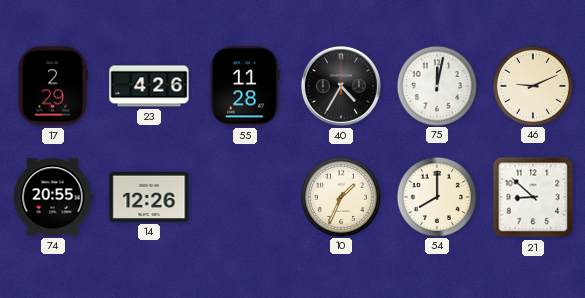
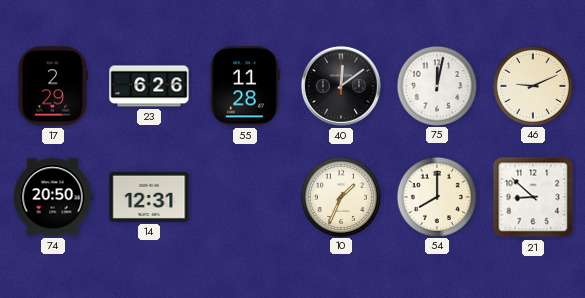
23: 4:26 -> 6:26 (149, 86)
40: 4:35 -> 12:09 (341, 86)
74: 20:55 -> 20:50 (53, 197)
14: 12:26 -> 12:31 (149, 197)
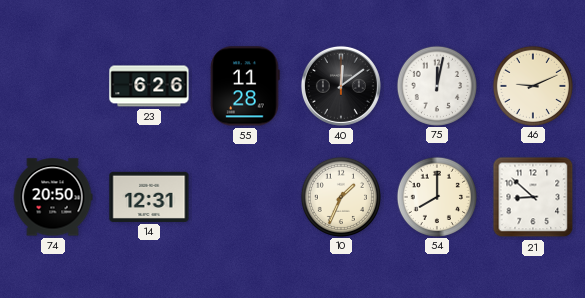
17: 2:29 -> none (52, 86)
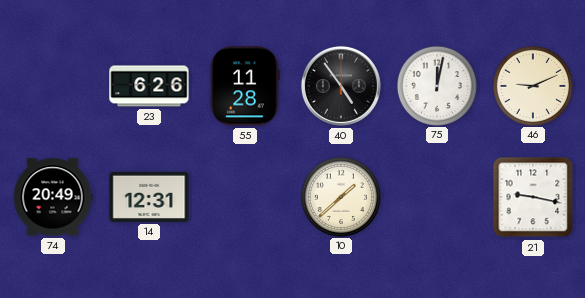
40: 12:09 -> 4:54 (341, 86)
74: 20:50 -> 20:49 (53, 197)
10: 1:34 -> 1:38 (340, 196)
54: 8:00 -> none (436, 196)
21: 8:52 -> 9:17 (533, 197)
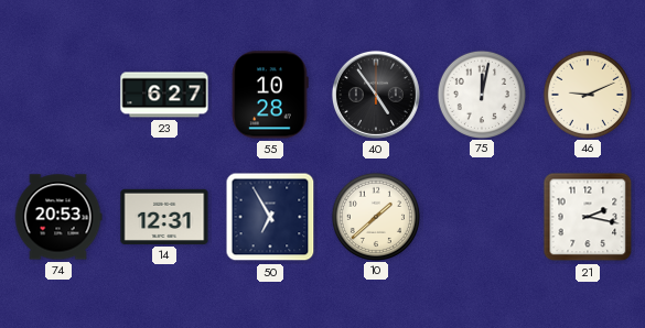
23: 6:26 -> 6:27 (164, 95)
55: 11:28 -> 10:28 (270, 95)
74: 20:49 -> 20:53 (58, 217)
50: none -> 6:55 (270, 217)
21: 9:17 -> 2:17 (588, 217)
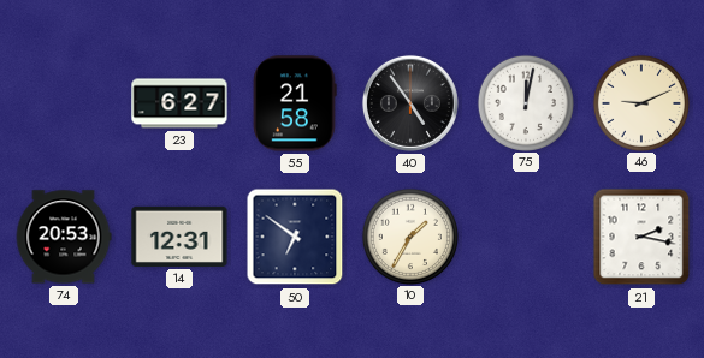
55: 10:28 -> 21:58 (295, 103)
50: 6:55 -> 6:51 (295, 237)
10: 1:38 -> 1:35 (409, 235)
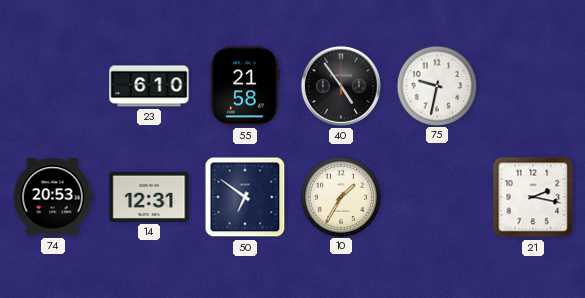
23: 6:27 -> 6:10 (149, 86)
75: 12:02 -> 9:32 (436, 85)
46: 9:11 -> none (640, 102)
